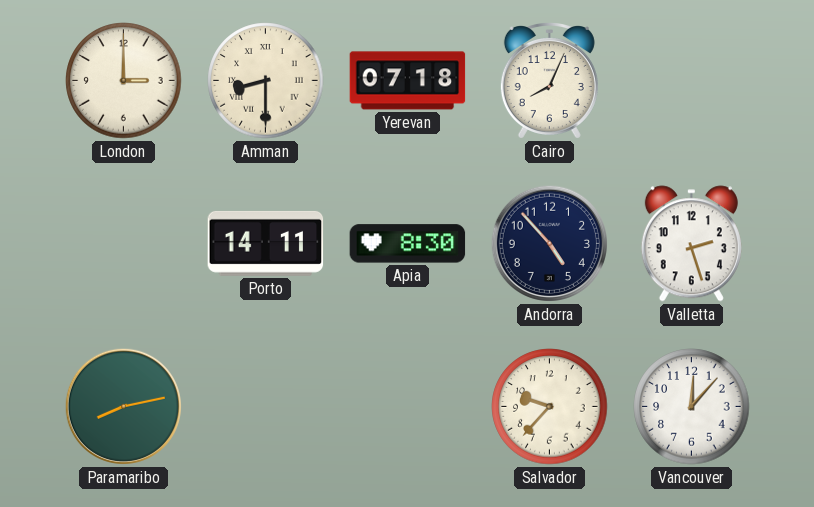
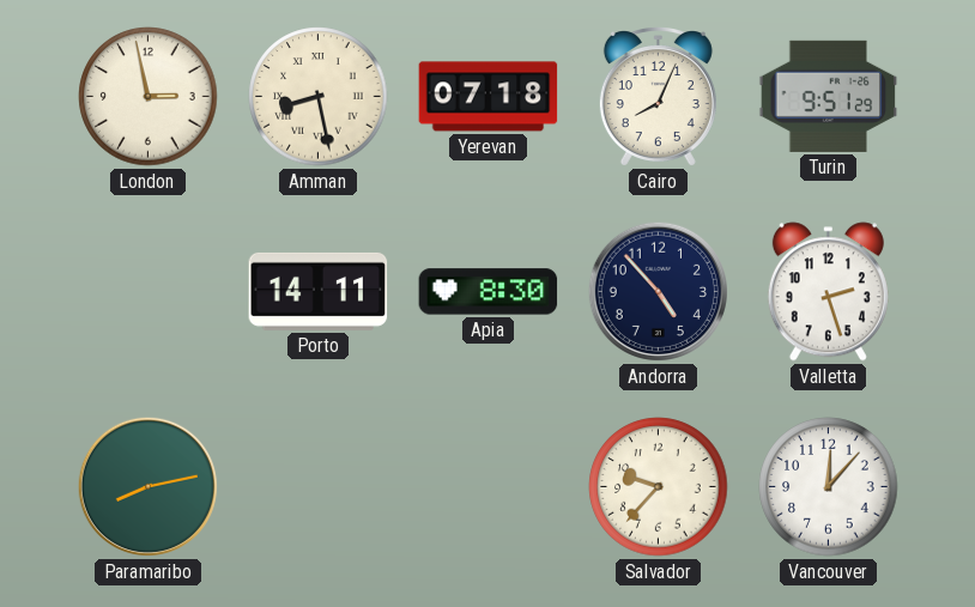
London: 3:00 -> 2:58 (149, 97)
Amman: 8:30 -> 8:28 (319, 97)
Turin: none -> 9:51 (829, 96)
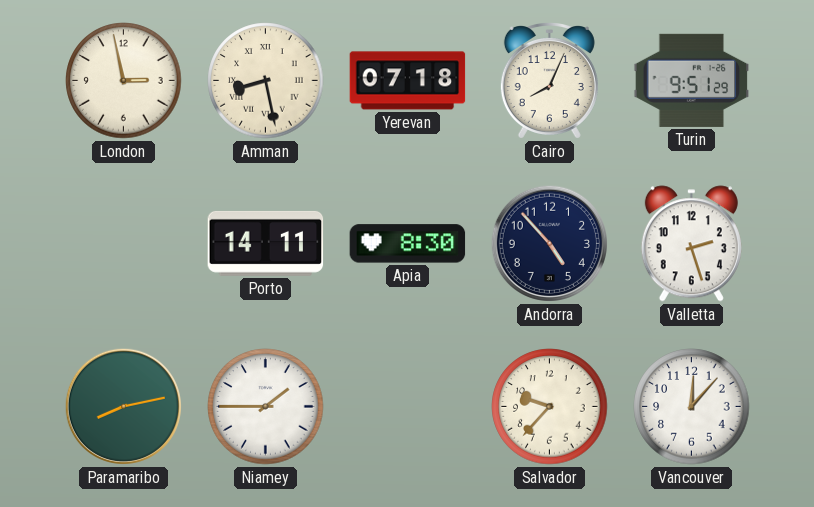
Niamey: none -> 1:45 (266, 407)
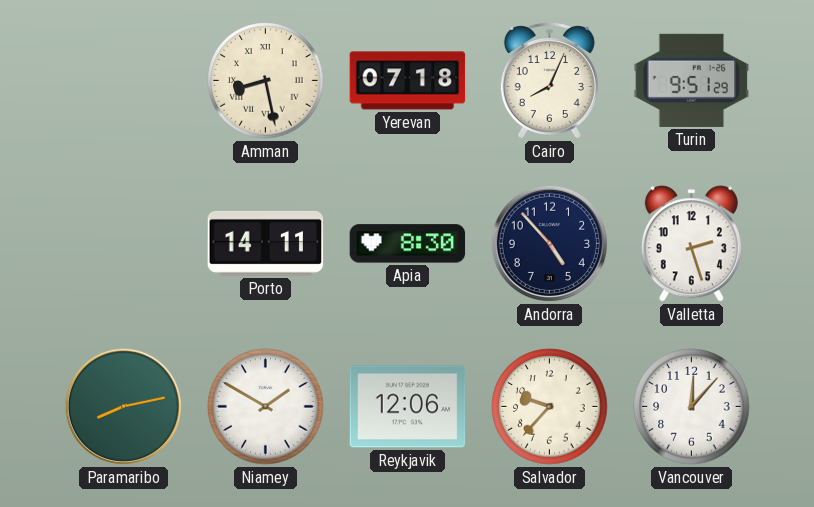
London: 2:58 -> none (124, 81)
Niamey: 1:45 -> 1:50 (266, 407)
Reykjavik: none -> 12:06 (408, 407)
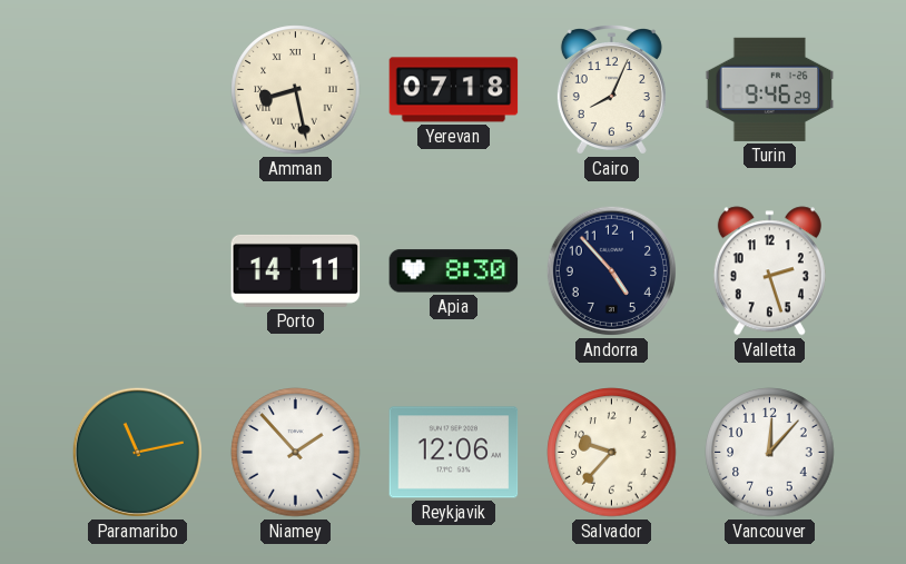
Turin: 9:51 -> 9:46 (770, 89)
Paramaribo: 8:13 -> 11:13 (137, 452)
Niamey: 1:50 -> 1:53 (296, 453)
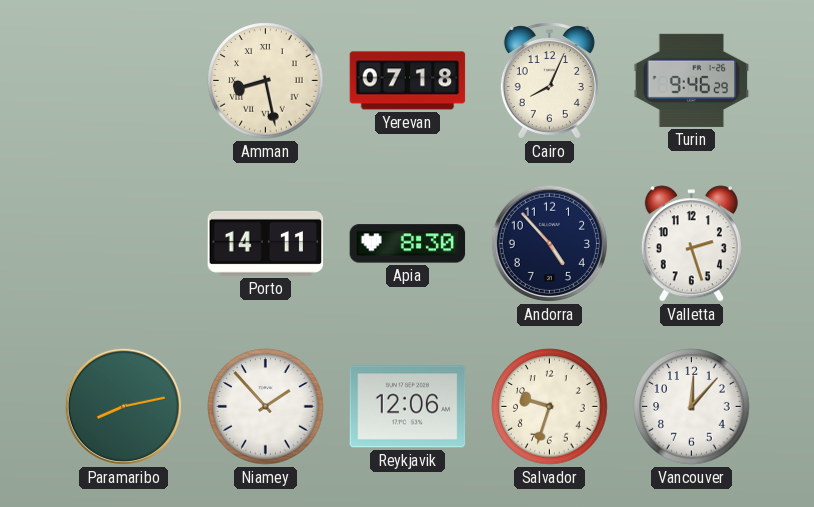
Paramaribo: 11:13 -> 8:13 (123, 406)
Salvador: 9:37 -> 9:33 (550, 407)
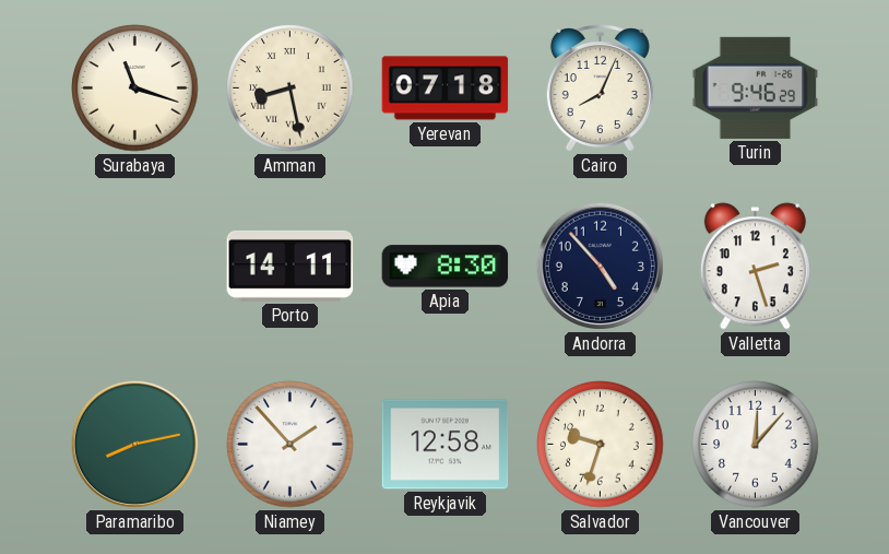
Surabaya: none -> 11:18 (135, 89)
Reykjavik: 12:06 -> 12:58 (446, 445)
